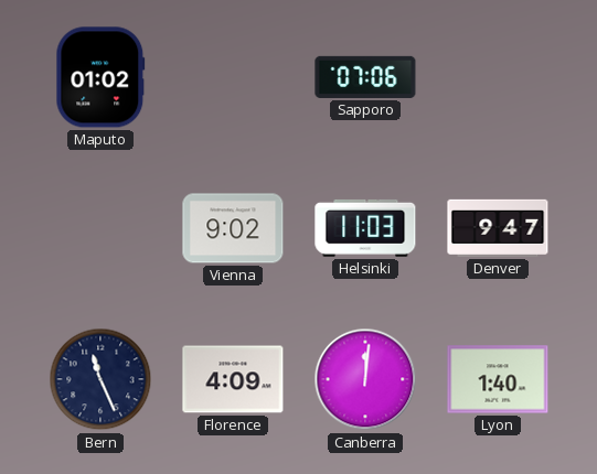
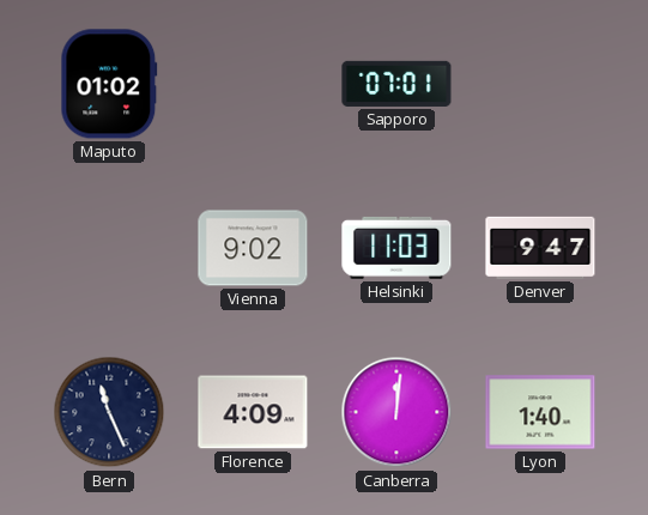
Sapporo: 07:06 -> 07:01 (396, 84)
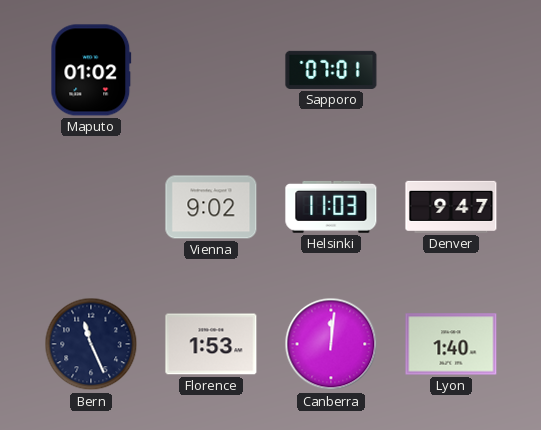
Florence: 4:09 -> 1:53 (211, 344)
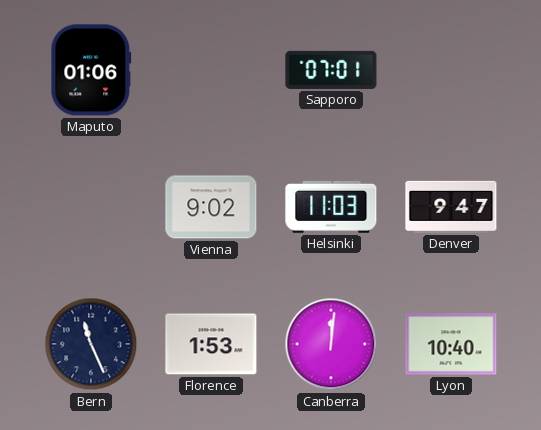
Maputo: 01:02 -> 01:06 (91, 70)
Lyon: 1:40 -> 10:40 (451, 344)
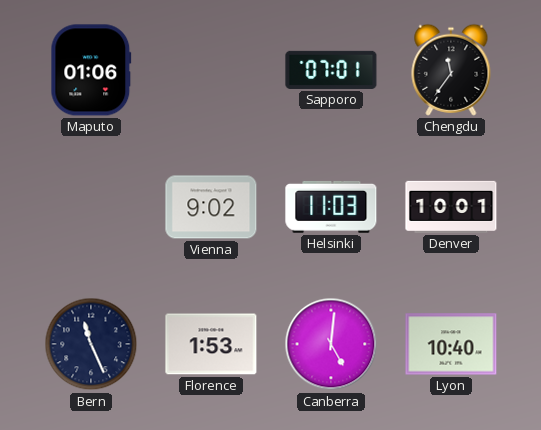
Chengdu: none -> 11:36 (451, 70)
Denver: 9:47 -> 10:01 (451, 207)
Canberra: 12:01 -> 5:01 (331, 344)
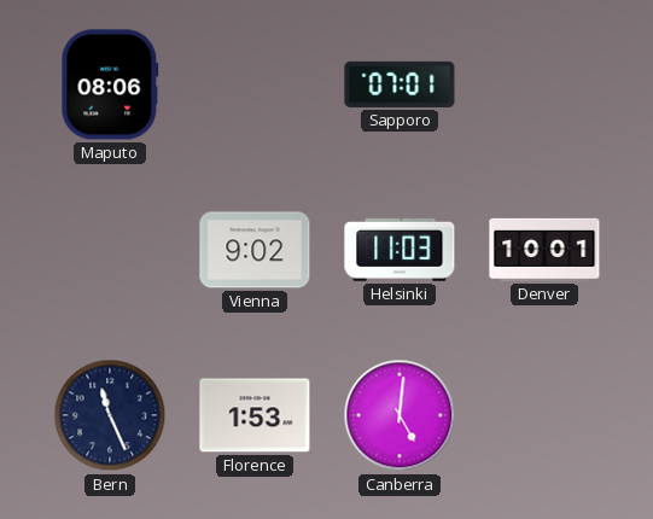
Maputo: 01:06 -> 08:06 (110, 84)
Chengdu: 11:36 -> none (451, 70)
Lyon: 10:40 -> none (451, 344)
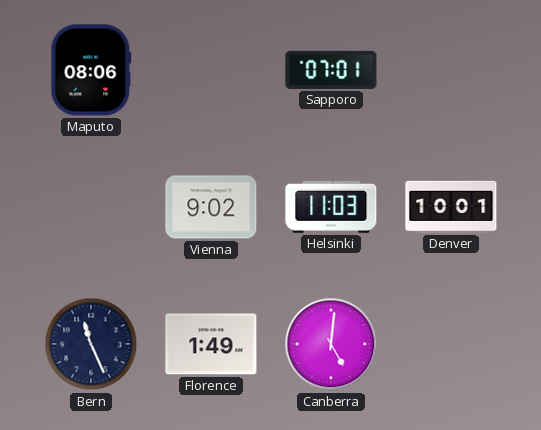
Florence: 1:53 -> 1:49 (211, 344)
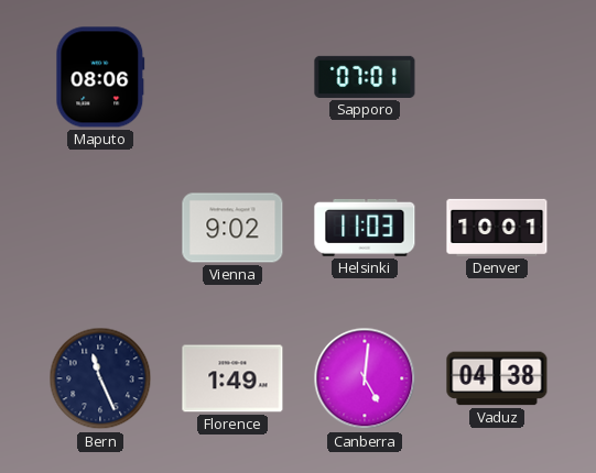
Vaduz: none -> 04:38 (497, 378)
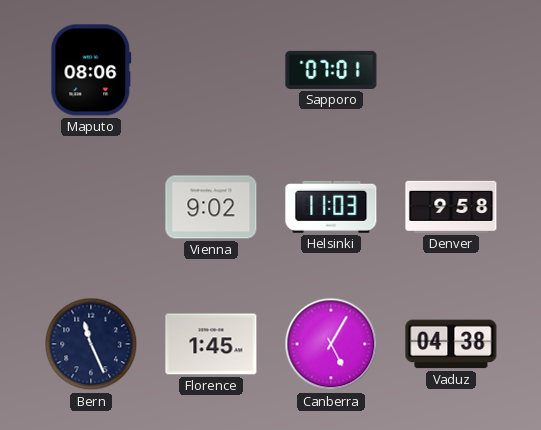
Denver: 10:01 -> 9:58 (451, 207)
Florence: 1:49 -> 1:45 (211, 344)
Canberra: 5:01 -> 5:05 (331, 344)
